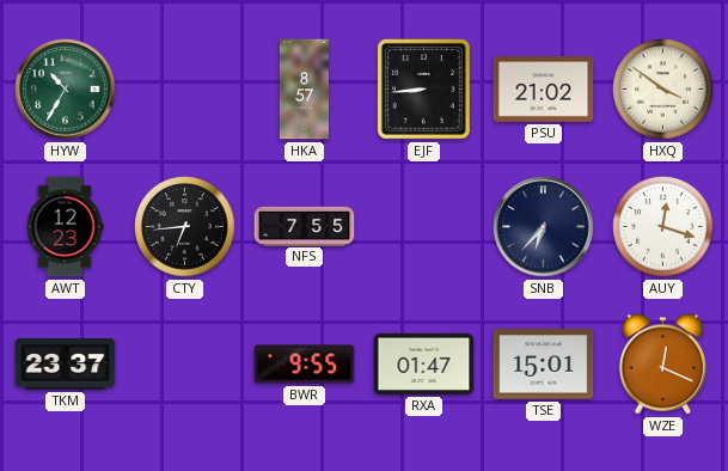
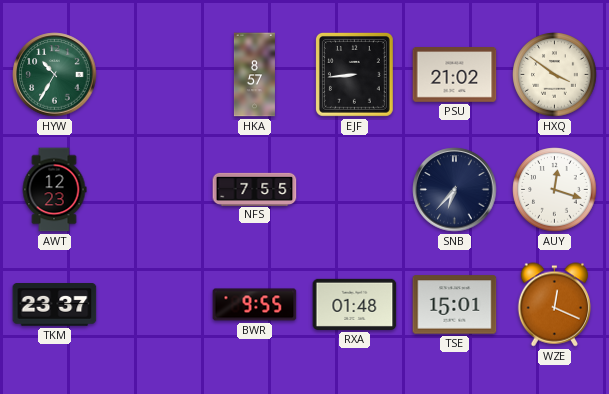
CTY: 6:44 -> none (185, 227)
RXA: 01:47 -> 01:48 (355, 304)
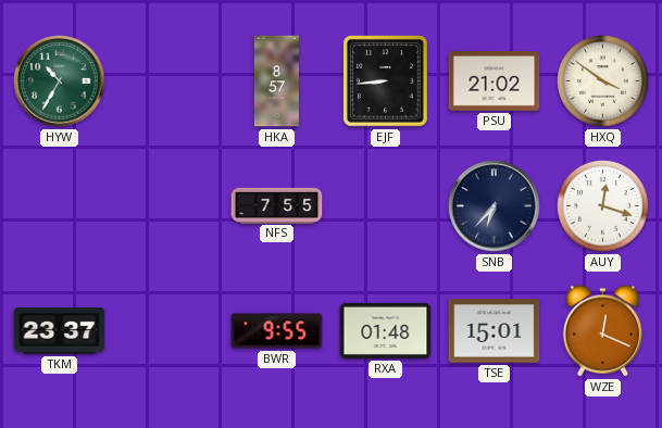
AWT: 12:23 -> none (54, 190)
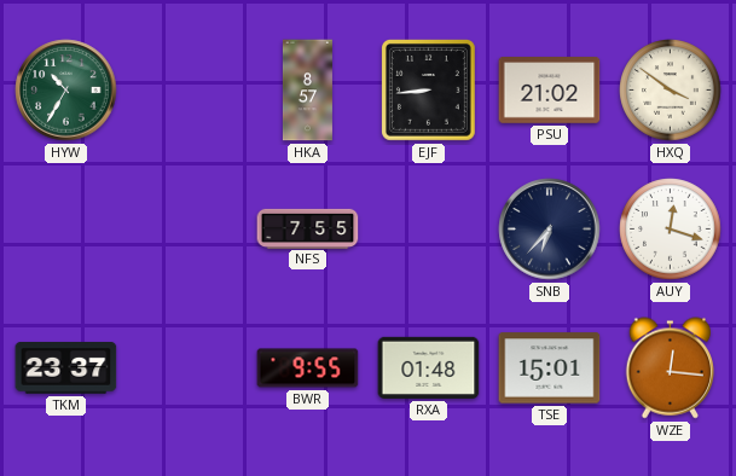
WZE: 12:19 -> 12:16 (671, 368)
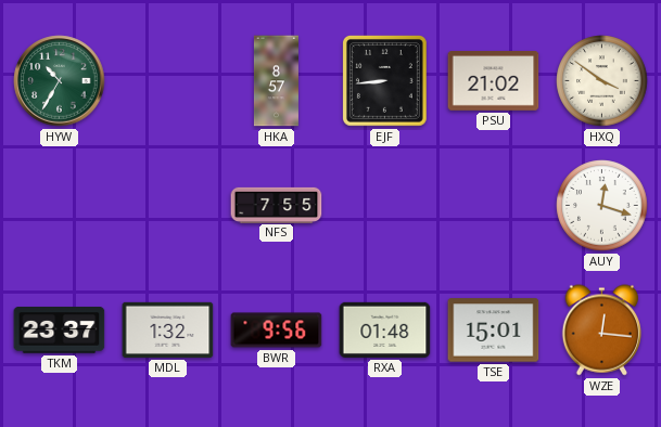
SNB: 6:37 -> none (550, 230)
MDL: none -> 1:32 (168, 329)
BWR: 9:55 -> 9:56 (277, 331)
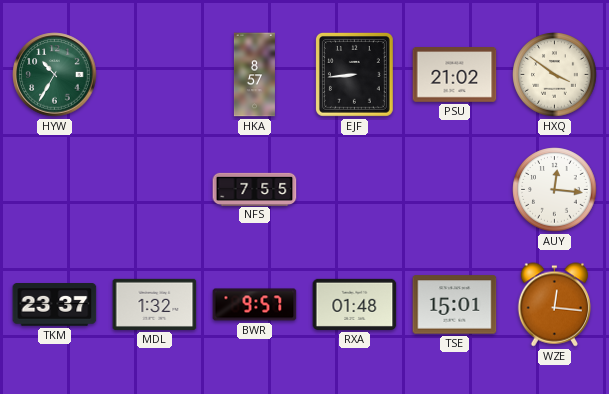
AUY: 12:18 -> 12:16 (555, 190)
BWR: 9:56 -> 9:57 (255, 305)
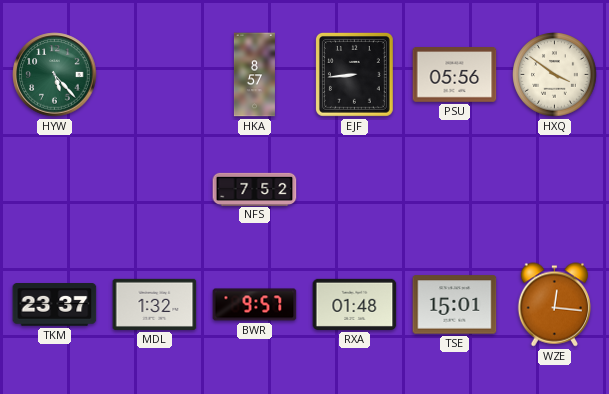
HYW: 10:35 -> 5:23 (55, 75)
PSU: 21:02 -> 05:56 (455, 75)
NFS: 7:55 -> 7:52 (255, 189)
AUY: 12:16 -> none (555, 190)
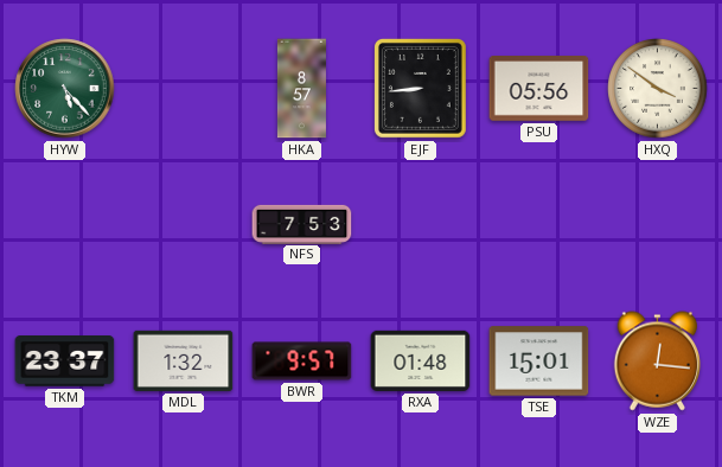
NFS: 7:52 -> 7:53 (302, 224)
